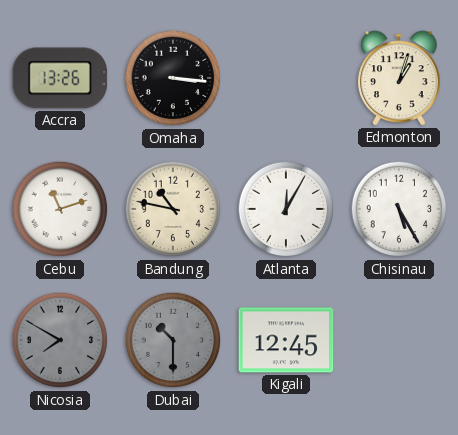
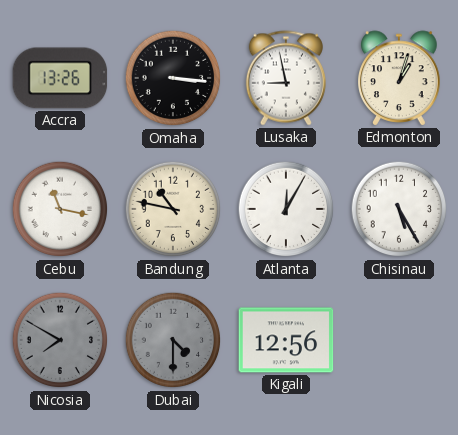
Lusaka: none -> 8:58 (286, 78)
Cebu: 11:12 -> 11:17 (60, 209)
Dubai: 10:30 -> 4:30 (173, 340)
Kigali: 12:45 -> 12:56 (286, 340)
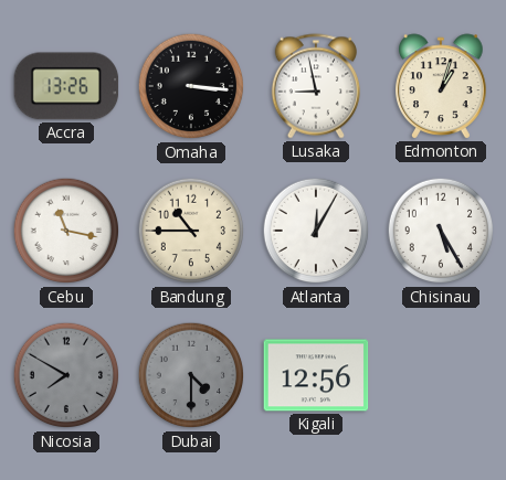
Bandung: 10:47 -> 10:45 (191, 231)
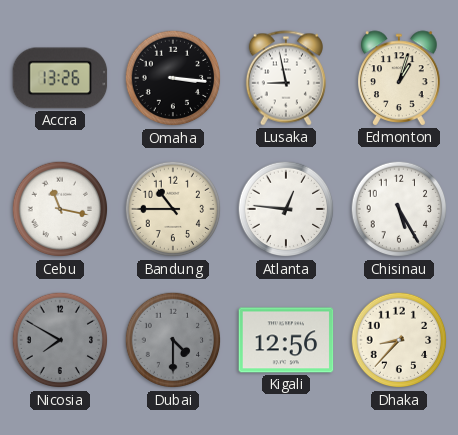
Atlanta: 12:05 -> 12:46 (286, 209)
Dhaka: none -> 8:37 (399, 340)
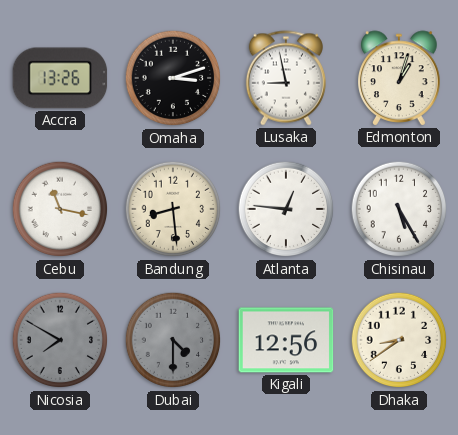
Omaha: 3:16 -> 3:12 (173, 78)
Bandung: 10:45 -> 8:29 (173, 209)
Dhaka: 8:37 -> 8:39 (399, 340)
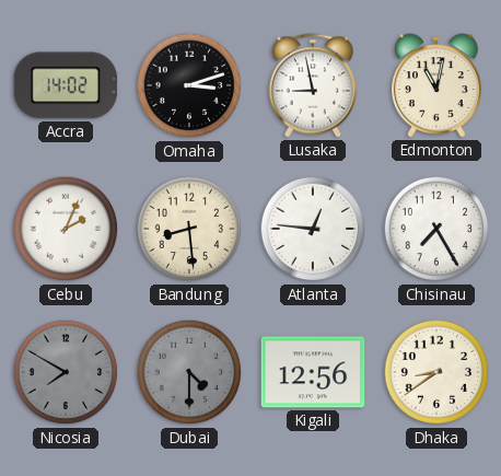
Accra: 13:26 -> 14:02 (66, 85)
Edmonton: 1:03 -> 11:02 (438, 85)
Cebu: 11:17 -> 2:04 (66, 229)
Chisinau: 5:25 -> 7:25 (436, 229)
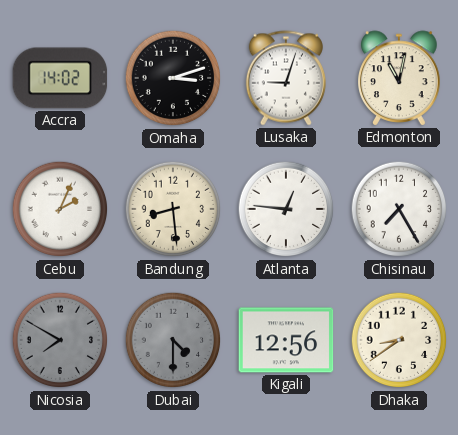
Lusaka: 8:58 -> 9:03 (286, 78)
